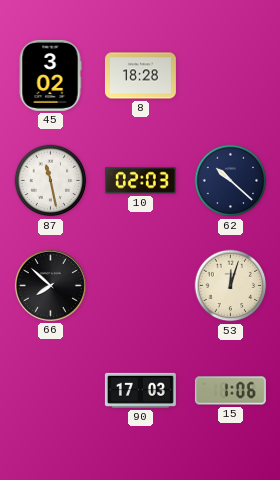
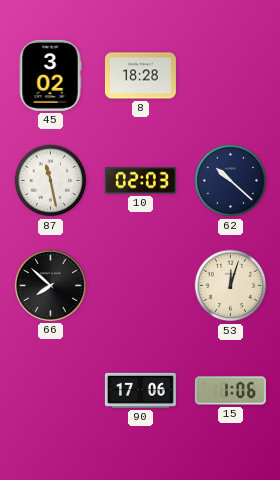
90: 17:03 -> 17:06 (140, 390)
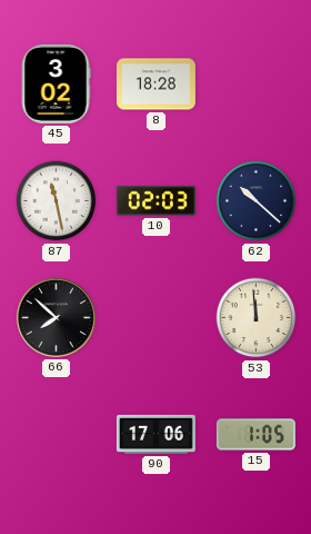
53: 12:03 -> 11:59 (257, 318)
15: 1:06 -> 1:05 (255, 435)
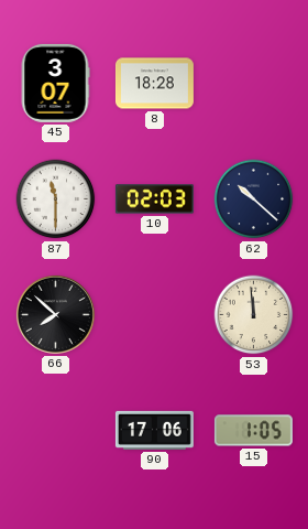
45: 3:02 -> 3:07 (55, 83)
87: 11:28 -> 11:30 (56, 199)
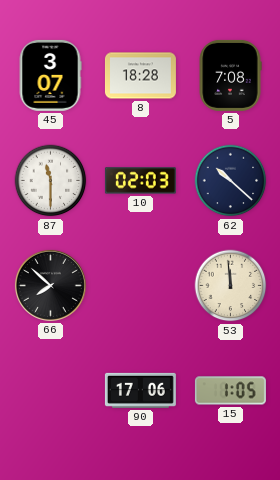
5: none -> 7:08 (230, 75)
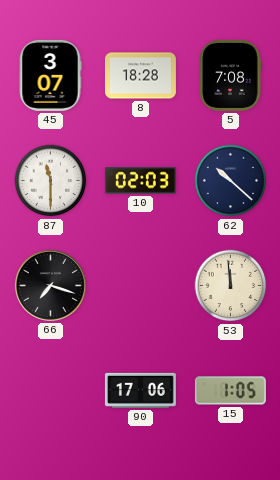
66: 7:52 -> 7:18 (50, 285)
